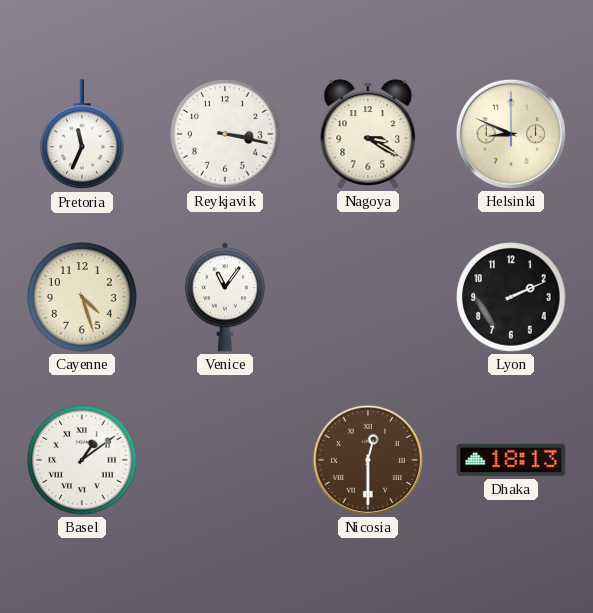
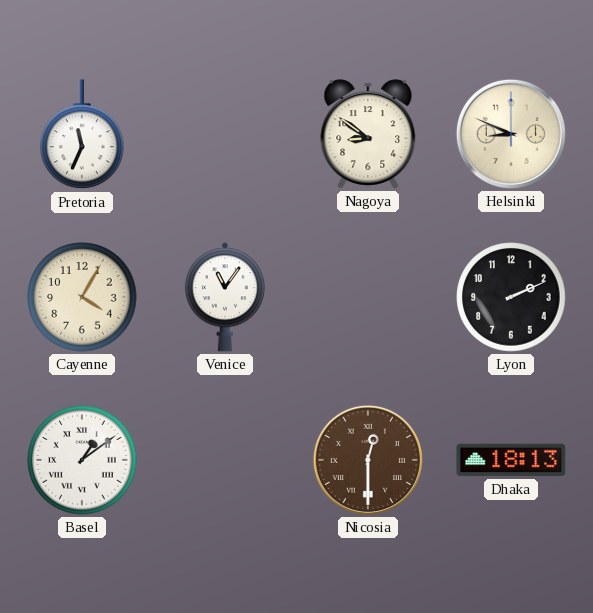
Reykjavik: 3:17 -> none (225, 134)
Nagoya: 3:20 -> 8:51 (368, 134)
Cayenne: 4:27 -> 4:05 (82, 297)
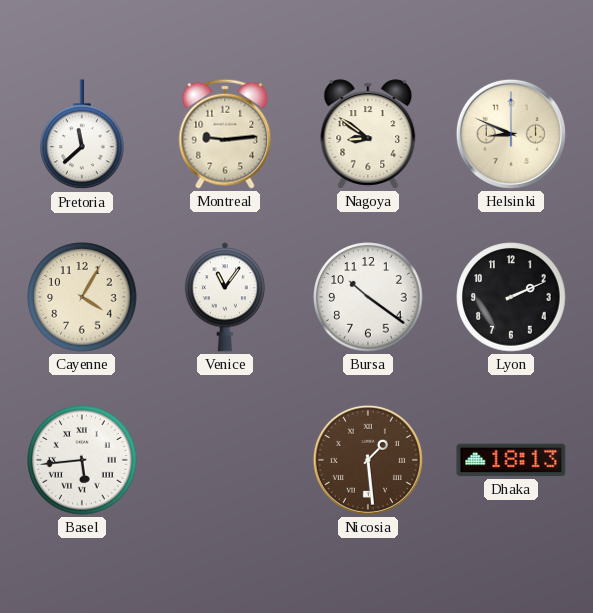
Pretoria: 11:34 -> 11:38 (82, 135)
Montreal: none -> 9:14 (225, 134)
Bursa: none -> 10:21 (368, 297)
Basel: 1:09 -> 5:44 (82, 460)
Nicosia: 12:30 -> 1:29 (368, 460)
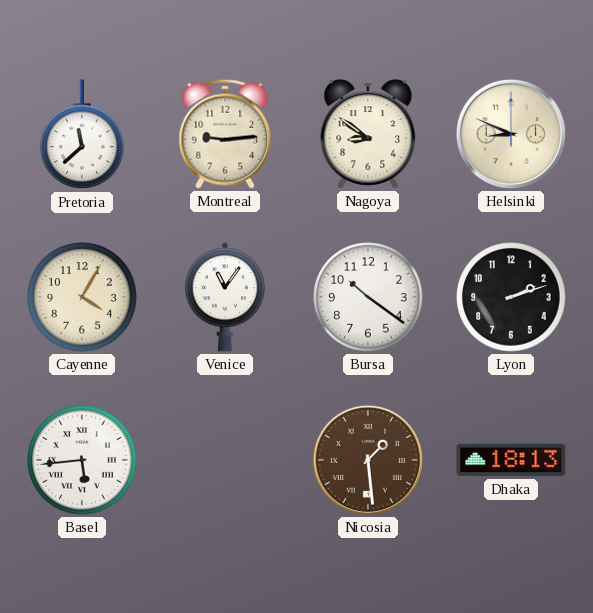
Lyon: 2:11 -> 2:12 (511, 297)
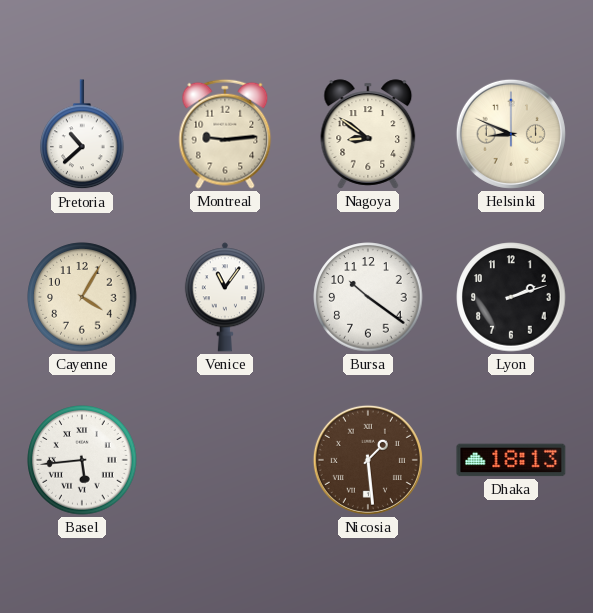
Pretoria: 11:38 -> 10:38 (82, 135)
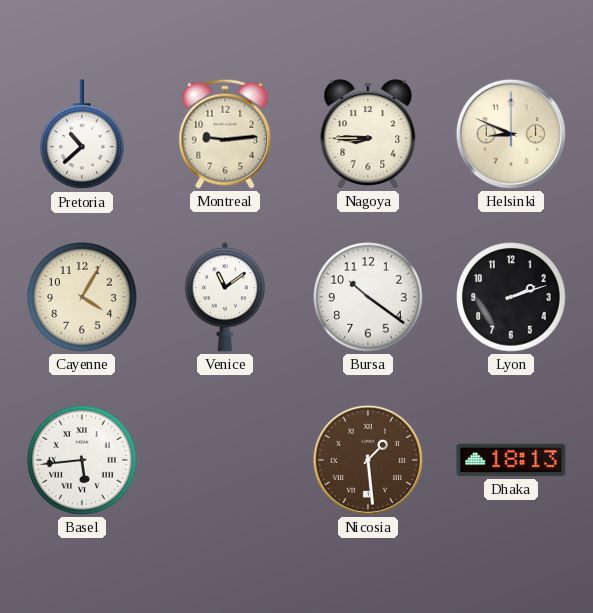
Nagoya: 8:51 -> 8:45 (368, 134)
Venice: 11:06 -> 11:09 (225, 297)
